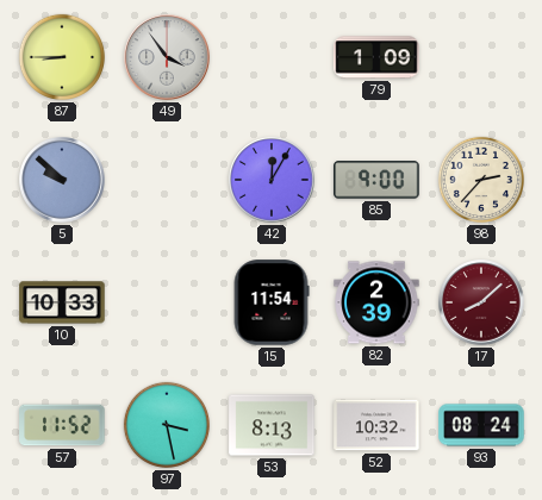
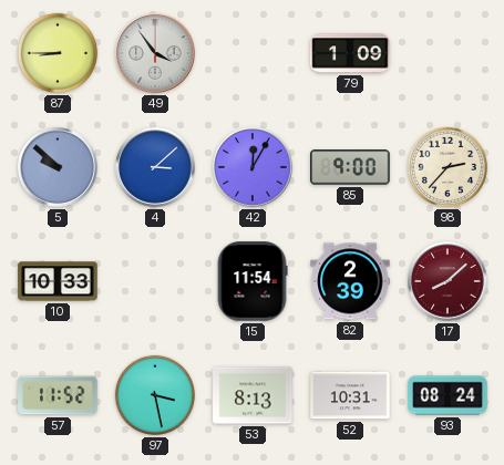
4: none -> 3:08 (155, 167)
52: 10:32 -> 10:31 (350, 395)
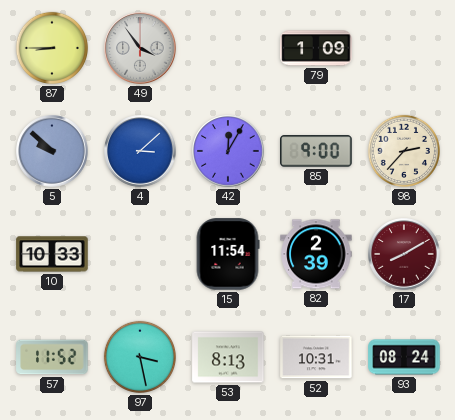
17: 8:08 -> 8:10 (404, 254)
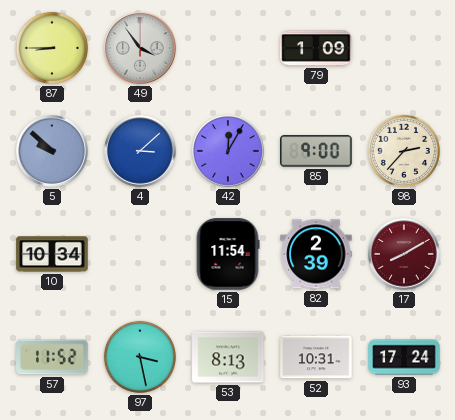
10: 10:33 -> 10:34 (52, 254)
93: 08:24 -> 17:24 (404, 357)
